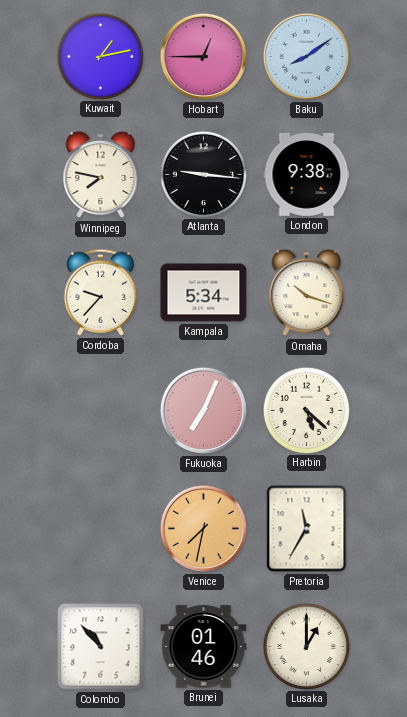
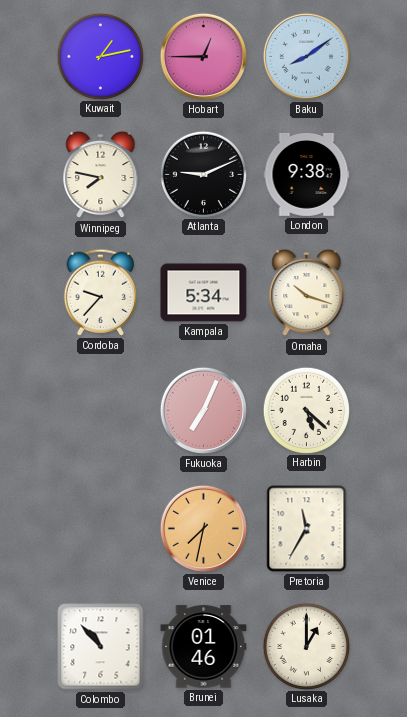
Atlanta: 9:16 -> 9:11 (203, 174)
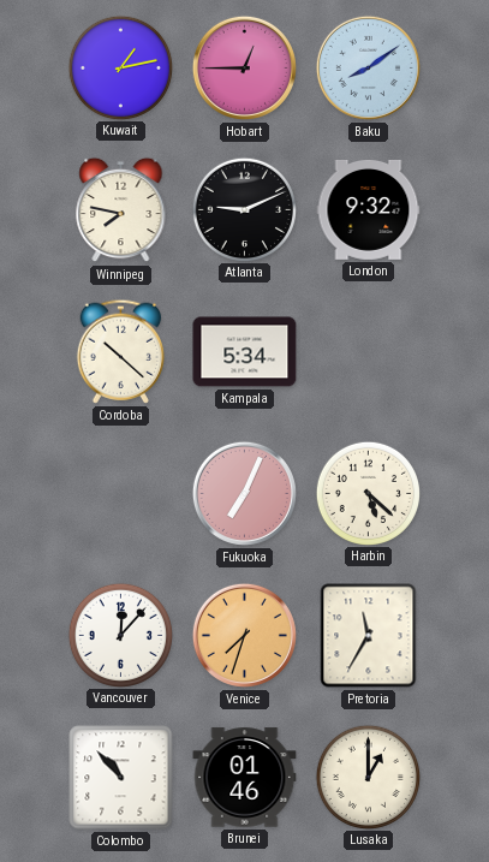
London: 9:38 -> 9:32 (369, 210)
Cordoba: 9:37 -> 10:22 (120, 351)
Omaha: 10:18 -> none (307, 293)
Vancouver: none -> 12:07 (120, 635)
Venice: 7:32 -> 7:33 (244, 635)
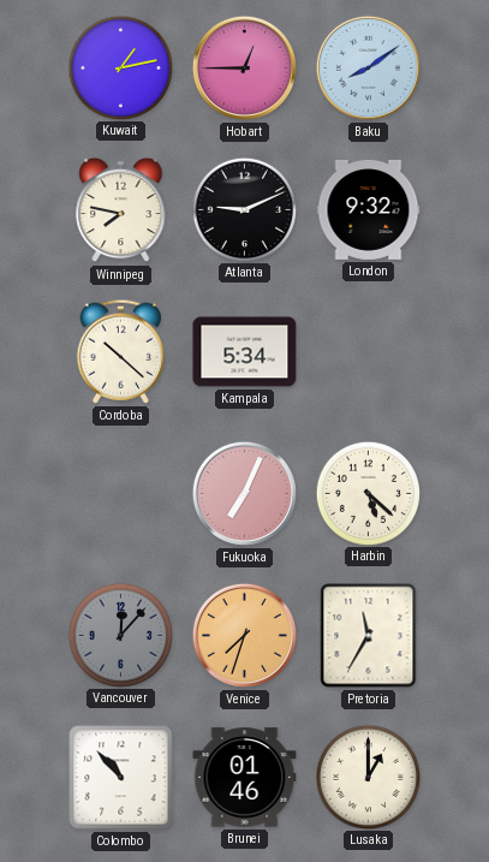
Vancouver dial: white -> grey (120, 635)
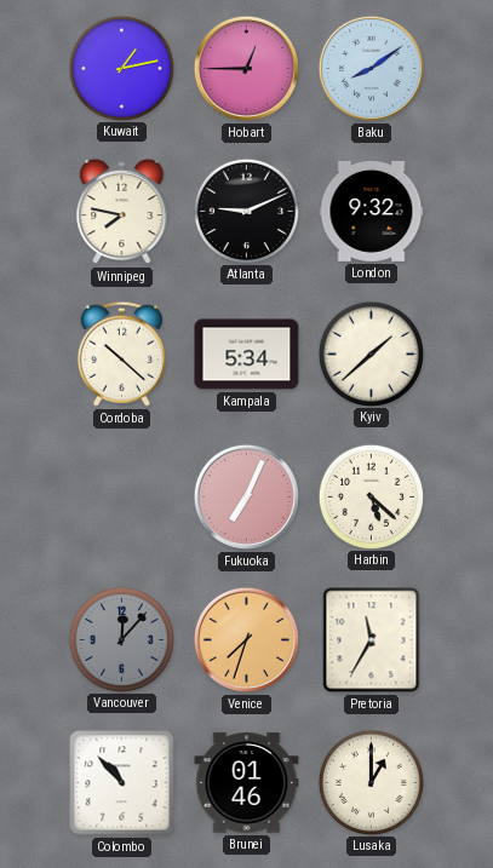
Kyiv: none -> 1:38 (371, 353)
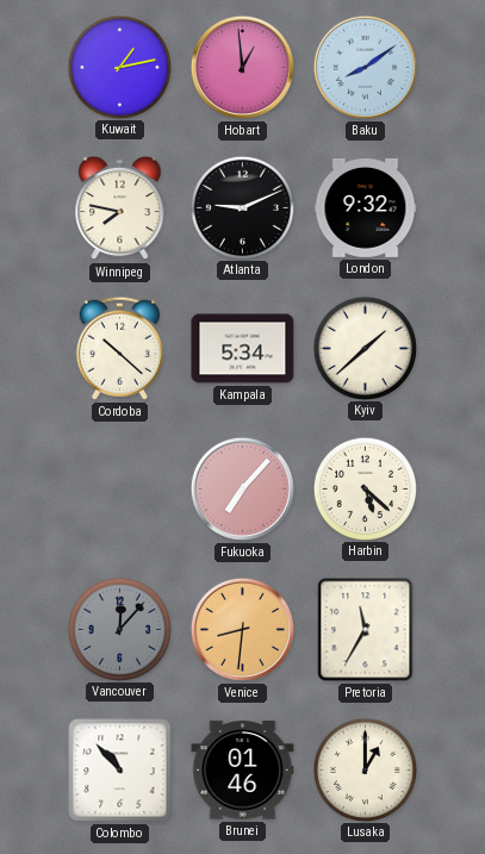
Hobart: 12:45 -> 12:59 (242, 67)
Fukuoka: 7:04 -> 7:07 (242, 488)
Venice: 7:33 -> 8:31 (242, 629)
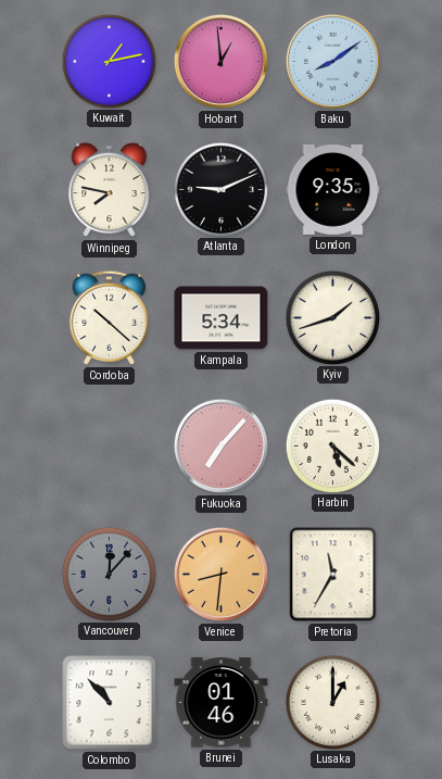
London: 9:32 -> 9:35 (333, 190)
Kyiv: 1:38 -> 1:42 (332, 317)
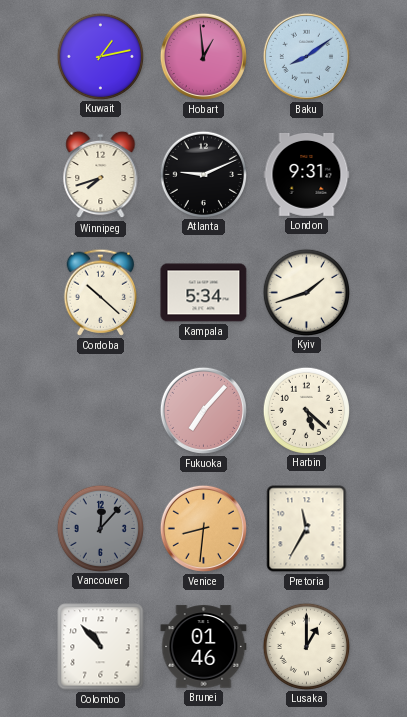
Winnipeg: 7:47 -> 7:42 (101, 175)
London: 9:35 -> 9:31 (307, 175)
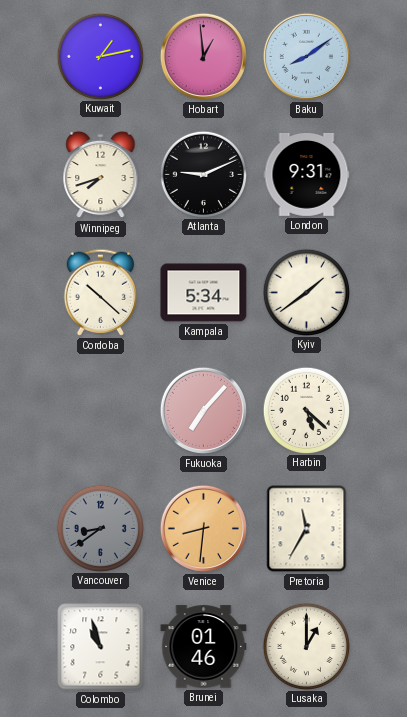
Kyiv: 1:42 -> 1:39 (306, 292)
Vancouver: 12:07 -> 8:39 (100, 528)
Colombo: 10:53 -> 10:57 (101, 647)
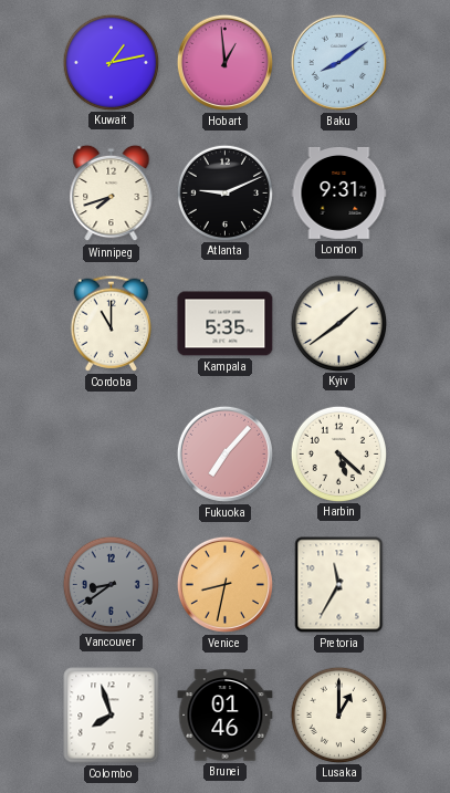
Cordoba: 10:22 -> 11:00 (111, 323)
Kampala: 5:34 -> 5:35 (226, 324)
Venice: 8:31 -> 8:32 (224, 584)
Colombo: 10:57 -> 7:57 (112, 716)
